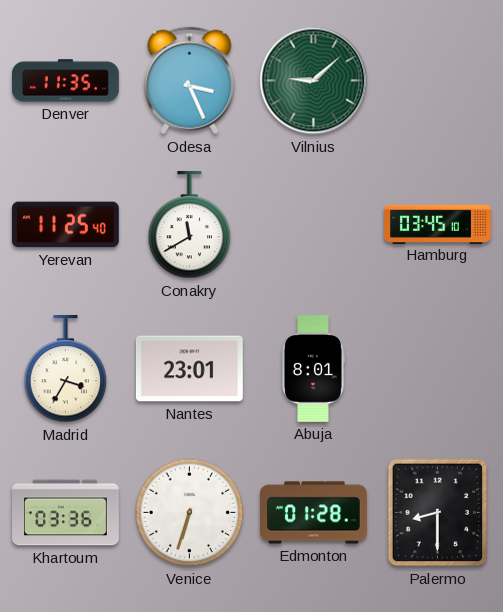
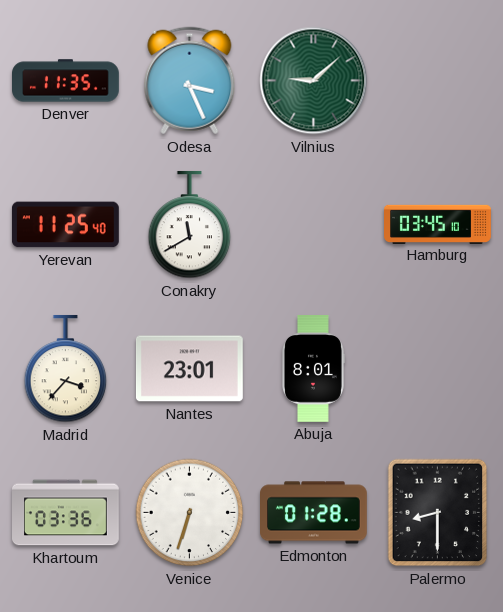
Madrid: 3:35 -> 3:37 (66, 369)
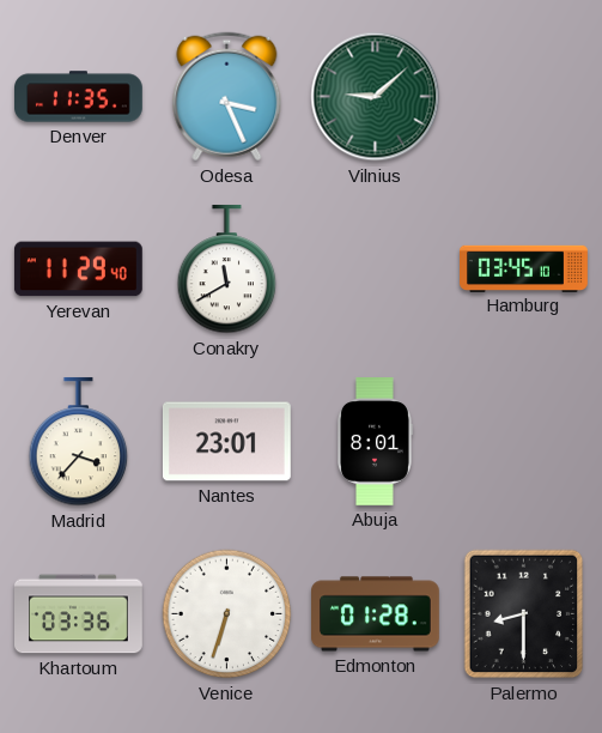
Yerevan: 11:25 -> 11:29 (78, 269)
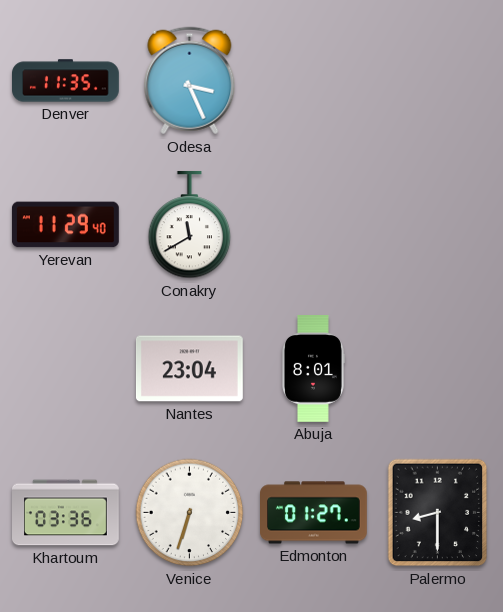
Vilnius: 9:08 -> none (376, 97)
Hamburg: 03:45 -> none (524, 268)
Madrid: 3:37 -> none (79, 442)
Nantes: 23:01 -> 23:04 (189, 369)
Edmonton: 01:28 -> 01:27 (314, 513)
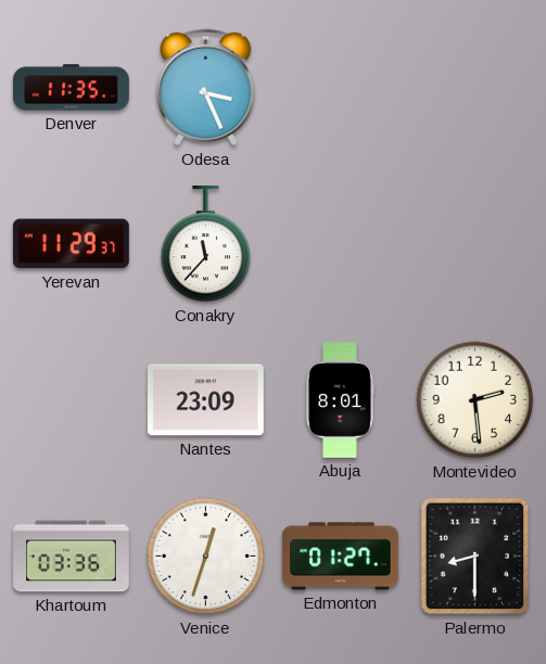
Yerevan: 11:29:40 -> 11:29:37 (71, 244)
Conakry: 11:40 -> 11:37 (206, 244)
Nantes: 23:04 -> 23:09 (205, 400)
Montevideo: none -> 2:29 (475, 400)
Venice: 6:33 -> 12:33 (206, 557)
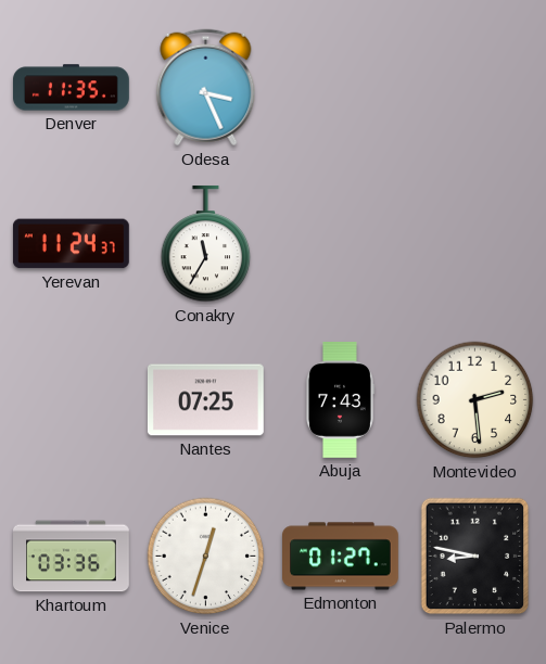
Yerevan: 11:29 -> 11:24 (71, 244)
Conakry: 11:37 -> 11:35 (206, 244)
Nantes: 23:09 -> 07:25 (205, 400)
Abuja: 8:01 -> 7:43 (341, 400)
Palermo: 8:30 -> 8:47 (475, 557)
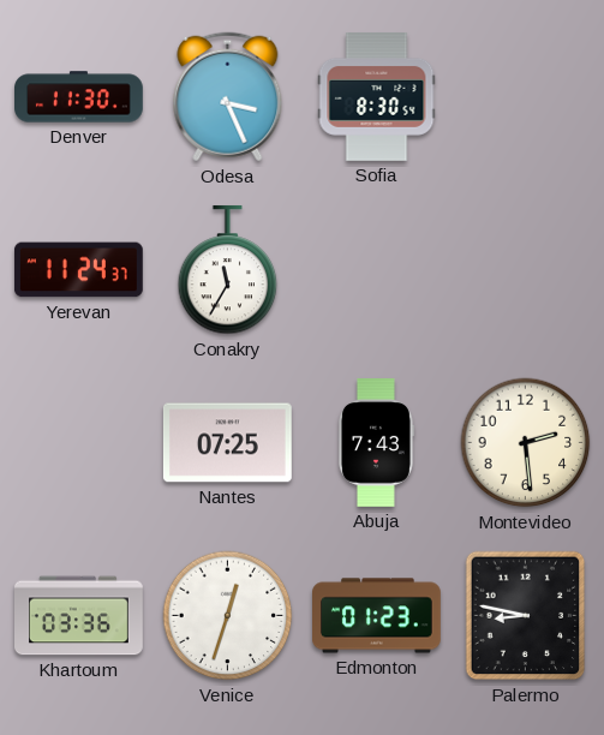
Denver: 11:35 -> 11:30 (79, 97)
Sofia: none -> 8:30 (377, 97)
Edmonton: 01:27 -> 01:23 (377, 616)
